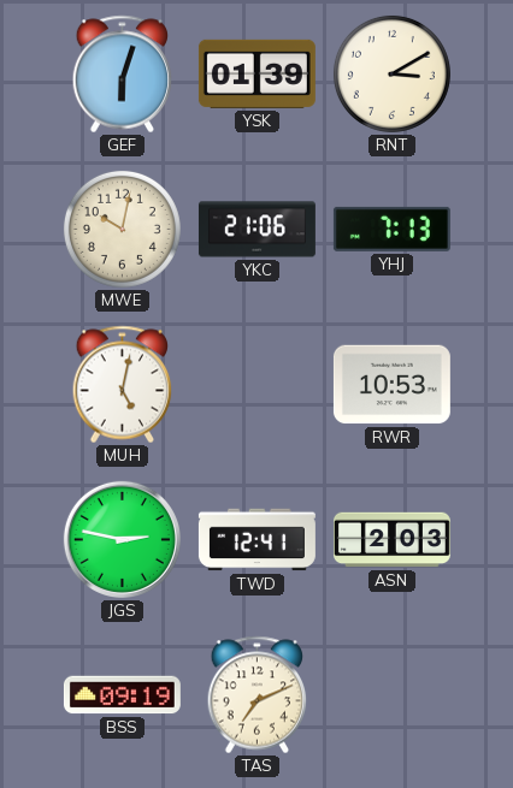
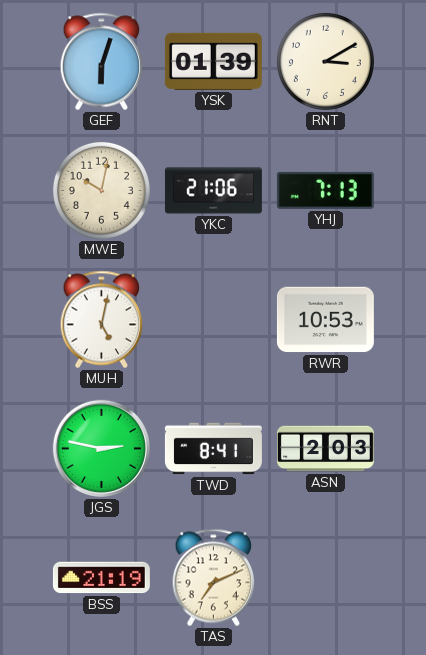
TWD: 12:41 -> 8:41 (213, 449)
BSS: 09:19 -> 21:19 (101, 578)
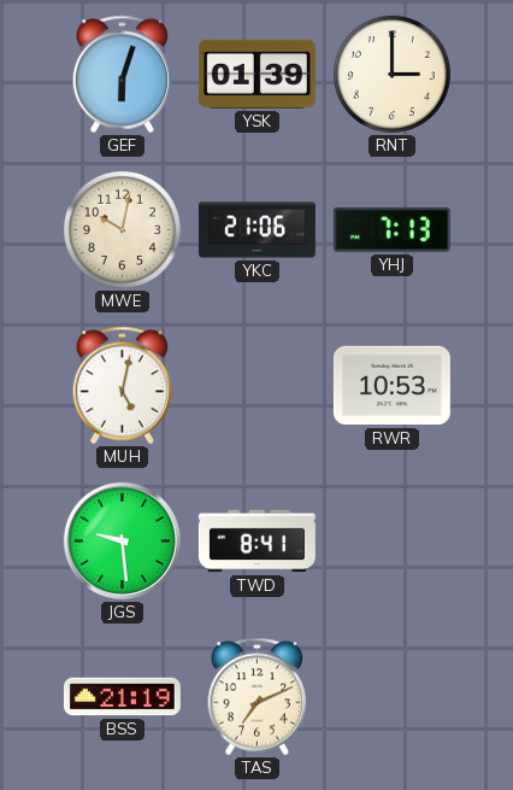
RNT: 3:10 -> 3:00 (391, 74)
JGS: 2:47 -> 9:29 (122, 540)
ASN: 2:03 -> none (325, 449)
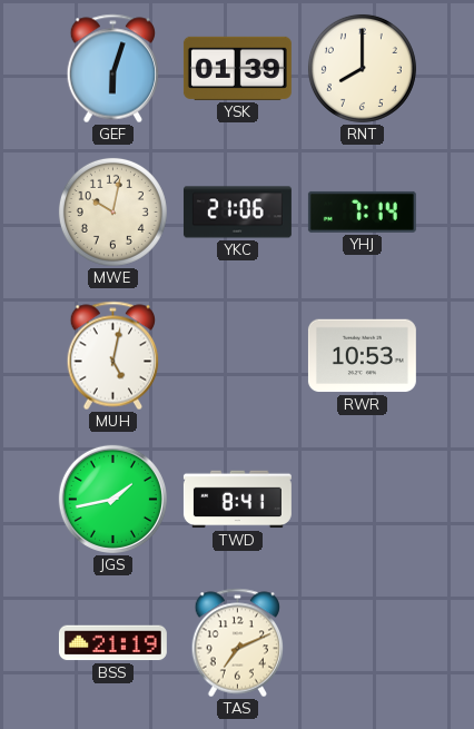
RNT: 3:00 -> 8:00 (362, 68)
YHJ: 7:13 -> 7:14 (362, 211)
JGS: 9:29 -> 1:43 (112, 499)
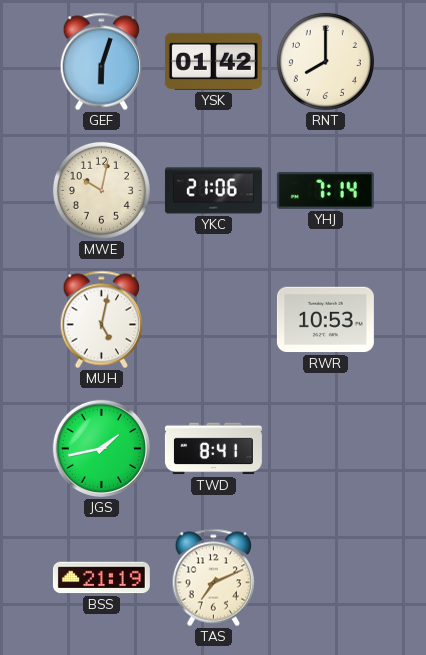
YSK: 01:39 -> 01:42 (213, 61)
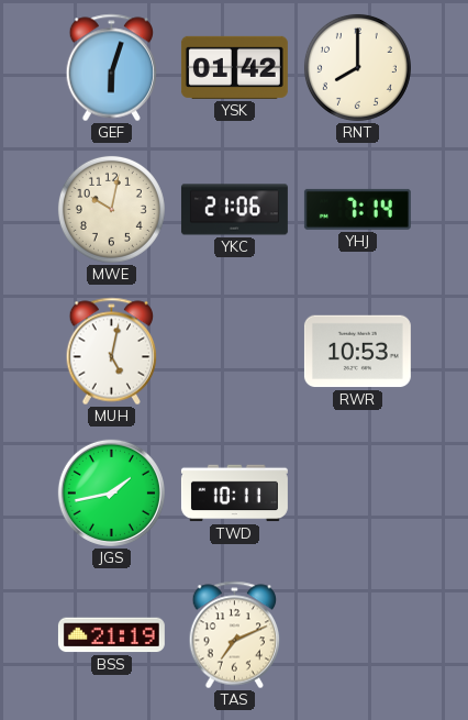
TWD: 8:41 -> 10:11 (234, 494)
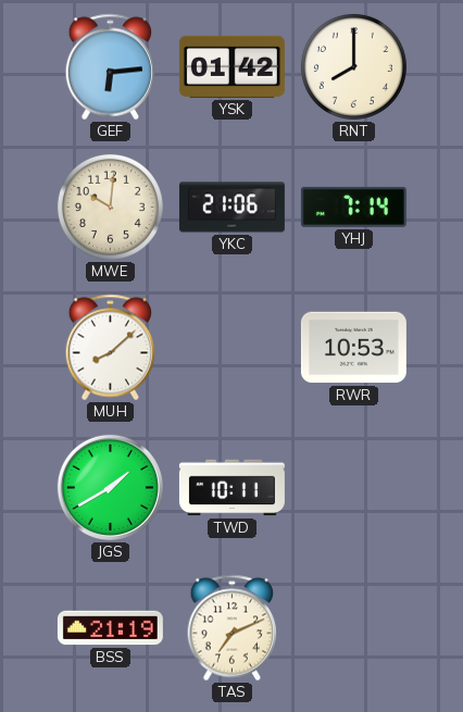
GEF: 6:03 -> 6:14 (111, 67)
MWE: 10:02 -> 10:01 (110, 207)
MUH: 5:02 -> 8:08 (111, 348)
JGS: 1:43 -> 1:40 (110, 487)
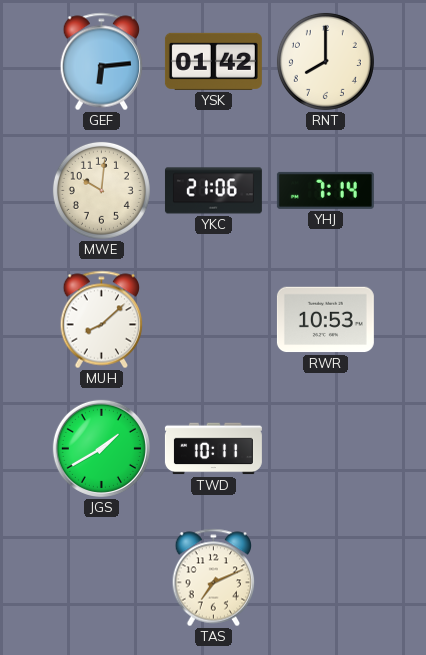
BSS: 21:19 -> none (110, 628)
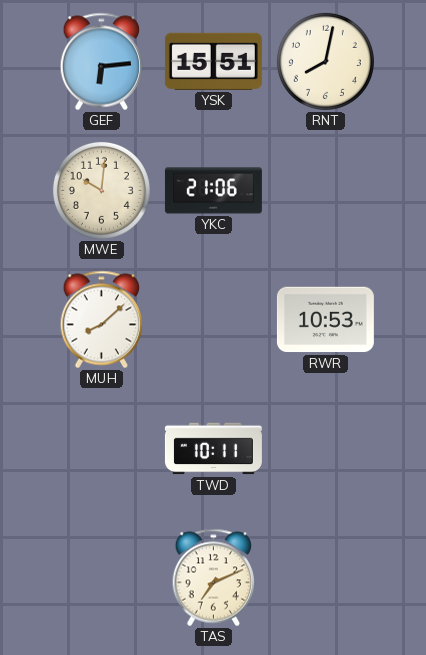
YSK: 01:42 -> 15:51 (213, 61)
RNT: 8:00 -> 8:02 (325, 61)
YHJ: 7:14 -> none (325, 190)
JGS: 1:40 -> none (101, 448)
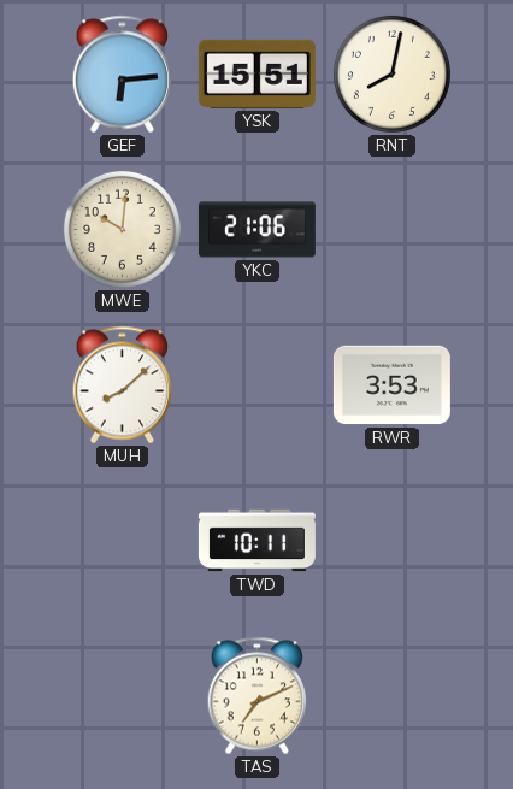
RWR: 10:53 -> 3:53 (391, 385)
